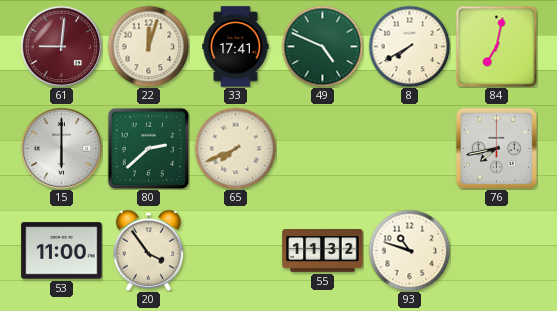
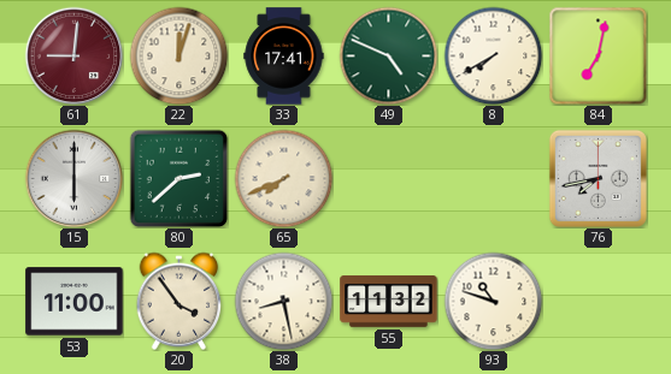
38: none -> 8:28 (283, 301)
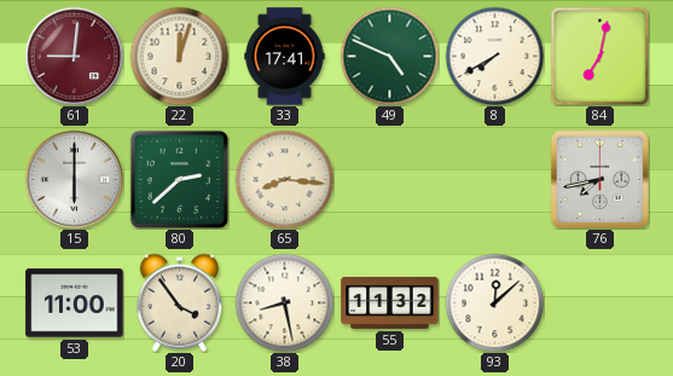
65: 7:41 -> 8:16 (284, 179)
93: 10:48 -> 12:08 (494, 302)
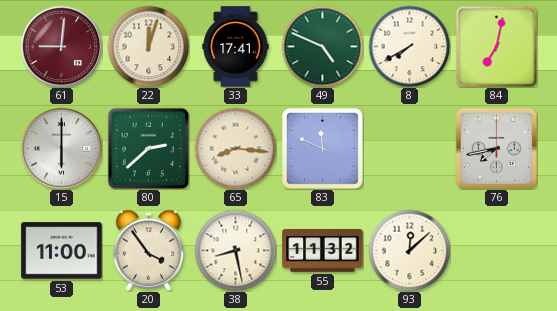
83: none -> 11:49 (322, 148)
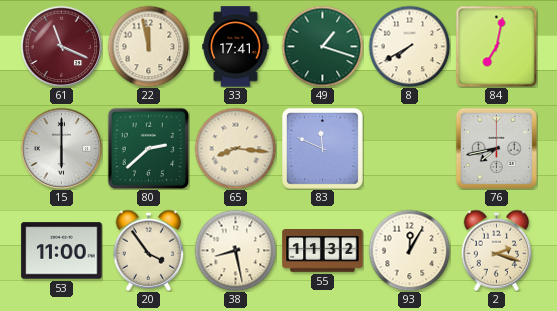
61: 9:01 -> 11:19 (61, 46)
22: 12:03 -> 11:58 (148, 46)
49: 4:49 -> 1:18 (322, 46)
93: 12:08 -> 12:05 (409, 250)
2: none -> 2:18 (497, 250)
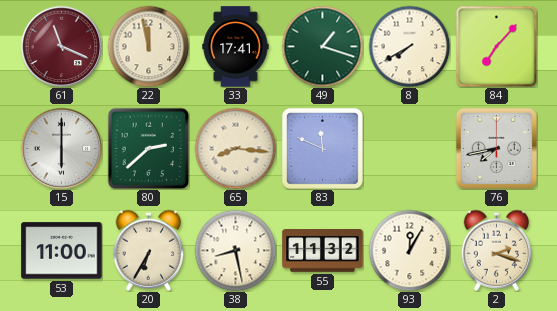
84: 7:02 -> 7:07 (496, 46)
20: 3:54 -> 6:35 (149, 250)
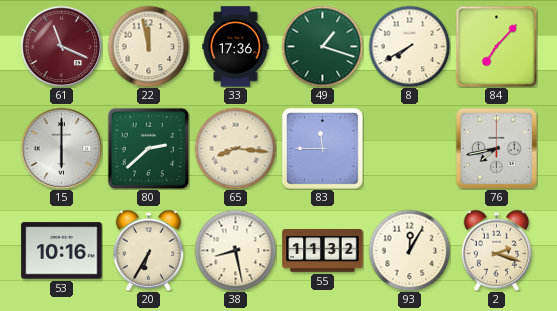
33: 17:41 -> 17:36 (236, 47)
83: 11:49 -> 11:45 (322, 148)
53: 11:00 -> 10:16 (62, 251)
